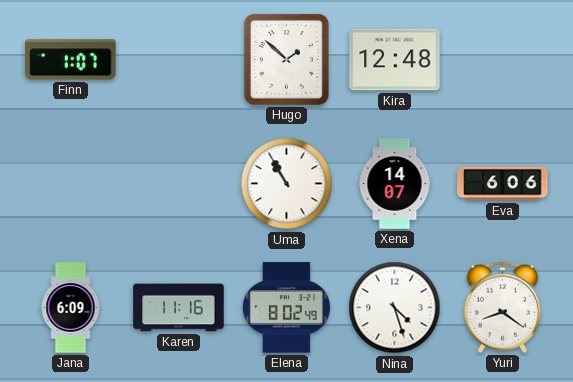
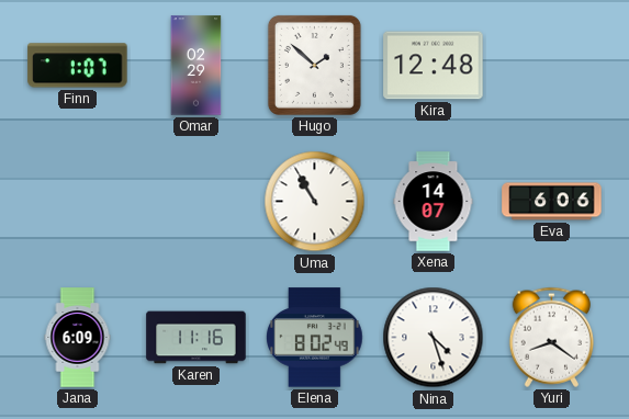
Omar: none -> 02:29 (196, 66)
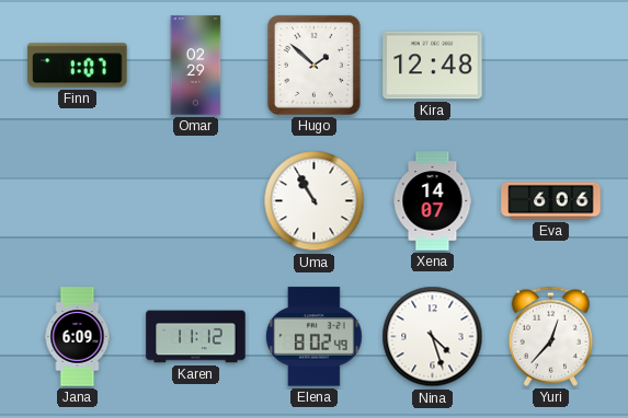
Karen: 11:16 -> 11:12 (196, 337)
Yuri: 8:21 -> 12:37 (550, 336)
